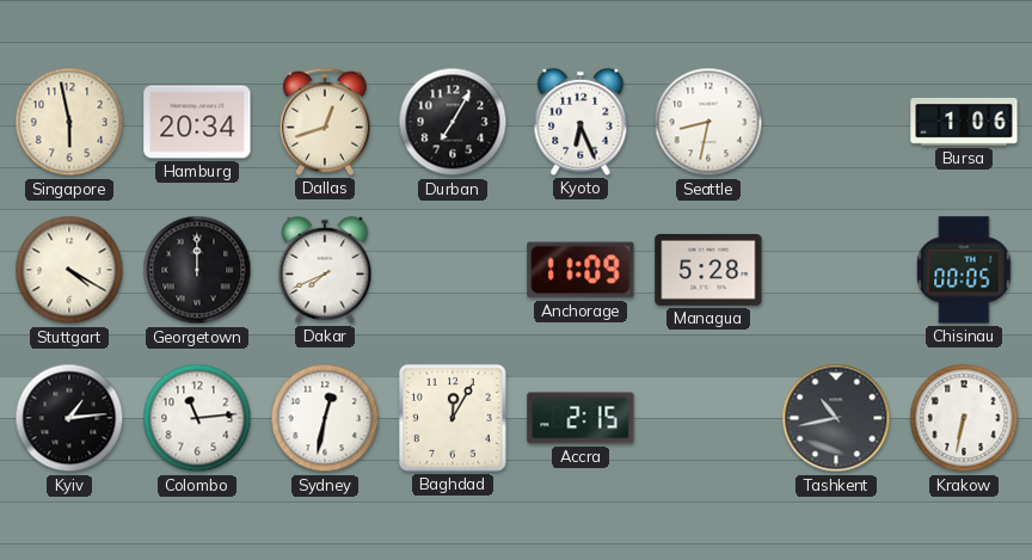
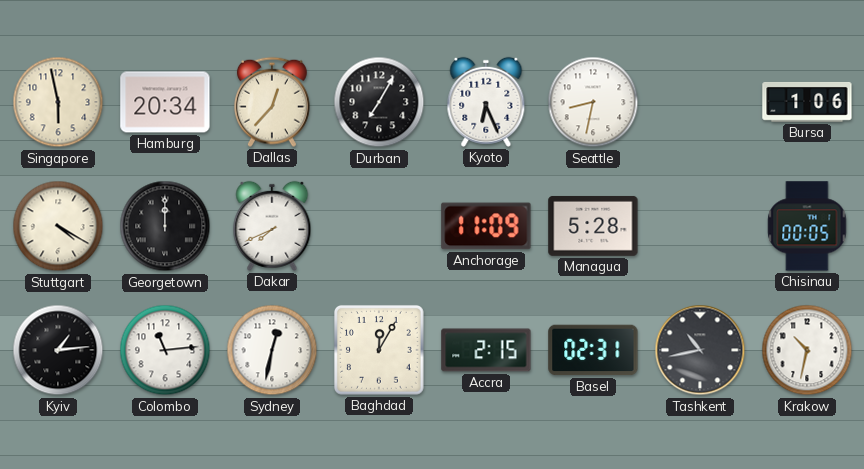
Dallas: 12:42 -> 12:37 (272, 102)
Basel: none -> 02:31 (593, 350)
Krakow: 6:32 -> 10:32 (807, 350)
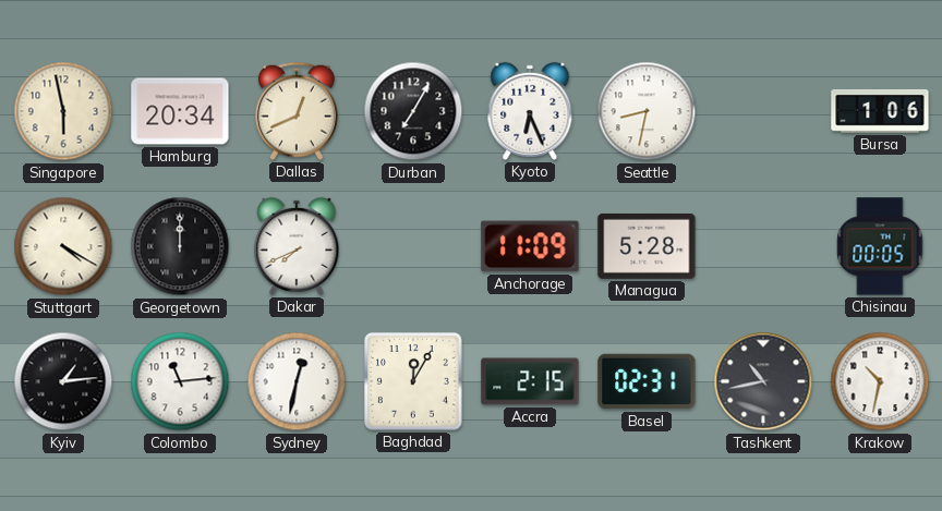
Dallas: 12:37 -> 12:41 (297, 111)
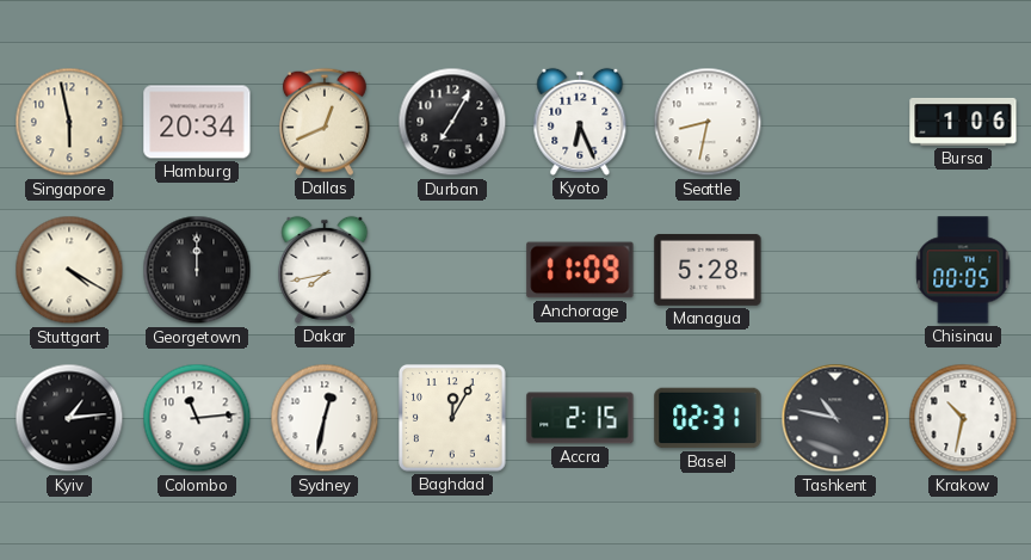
Dakar: 7:41 -> 7:43 (325, 270)
Tashkent: 10:43 -> 10:47 (835, 418)
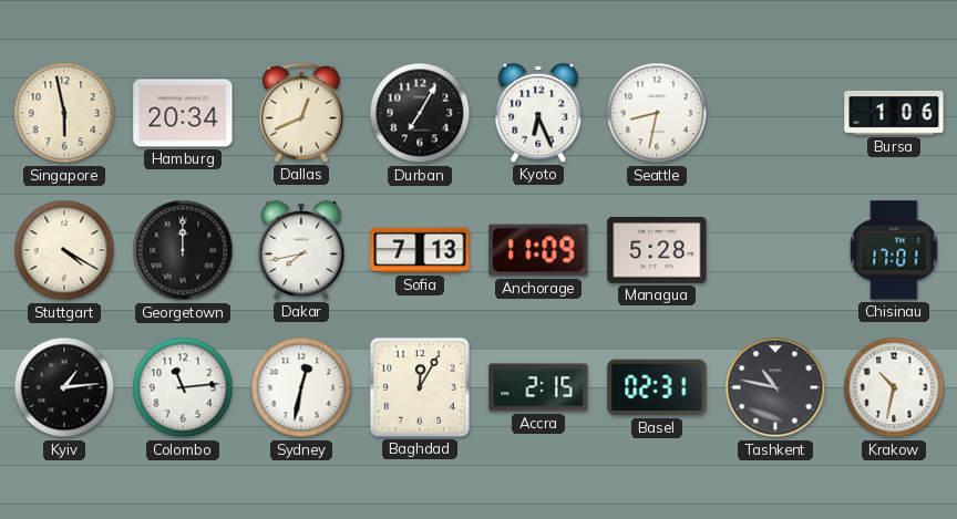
Sofia: none -> 7:13 (420, 250)
Chisinau: 00:05 -> 17:01 (894, 250)
